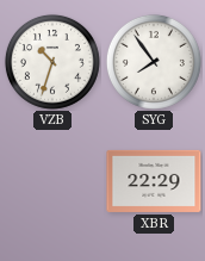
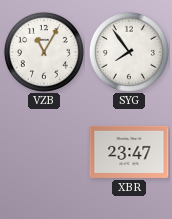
VZB: 10:33 -> 11:05 (44, 52)
XBR: 22:29 -> 23:47 (129, 152)
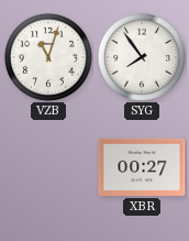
VZB: 11:05 -> 11:03 (48, 57)
XBR: 23:47 -> 00:27 (142, 167)
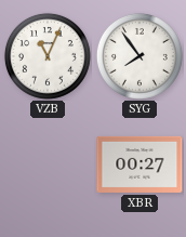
VZB: 11:03 -> 11:04 (48, 56)
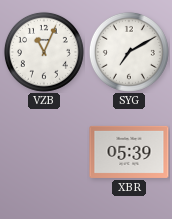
SYG: 7:54 -> 7:10 (129, 52)
XBR: 00:27 -> 05:39 (129, 152)
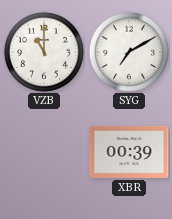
VZB: 11:04 -> 11:00 (44, 52)
XBR: 05:39 -> 00:39 (129, 152)
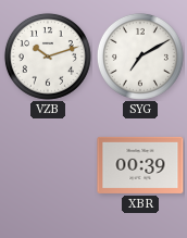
VZB: 11:00 -> 10:12 (48, 57)
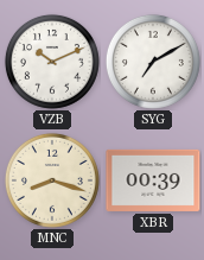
VZB: 10:12 -> 10:11 (52, 62)
MNC: none -> 8:18 (52, 180)
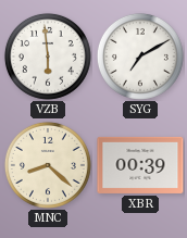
VZB: 10:11 -> 5:59 (48, 57)
MNC: 8:18 -> 8:22 (48, 165)
